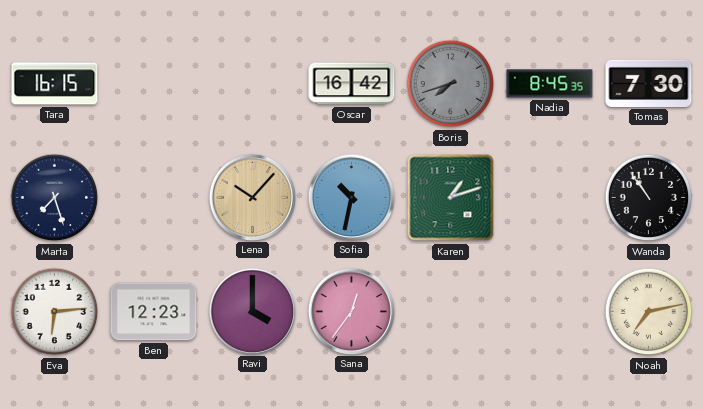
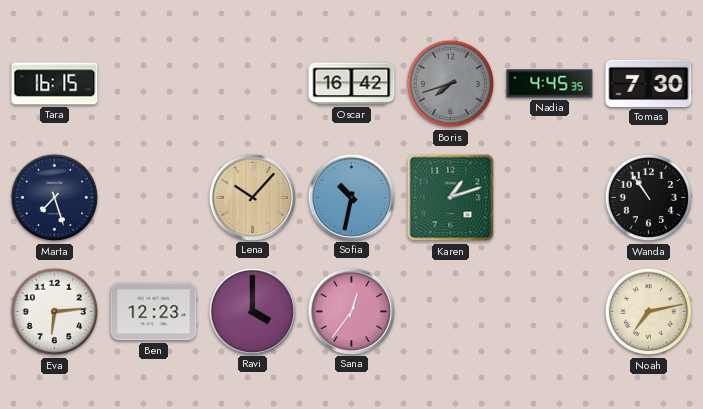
Nadia: 8:45 -> 4:45 (550, 84)
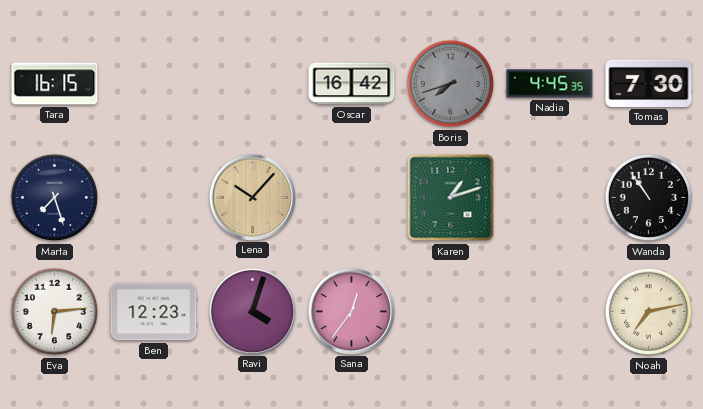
Sofia: 10:32 -> none (351, 197)
Ravi: 4:00 -> 4:03 (252, 311)
